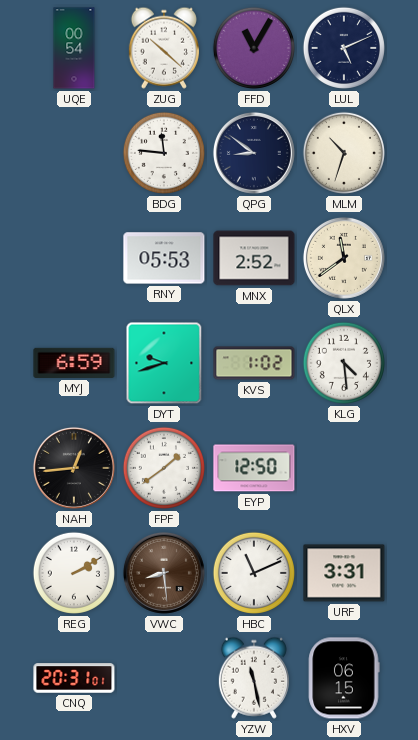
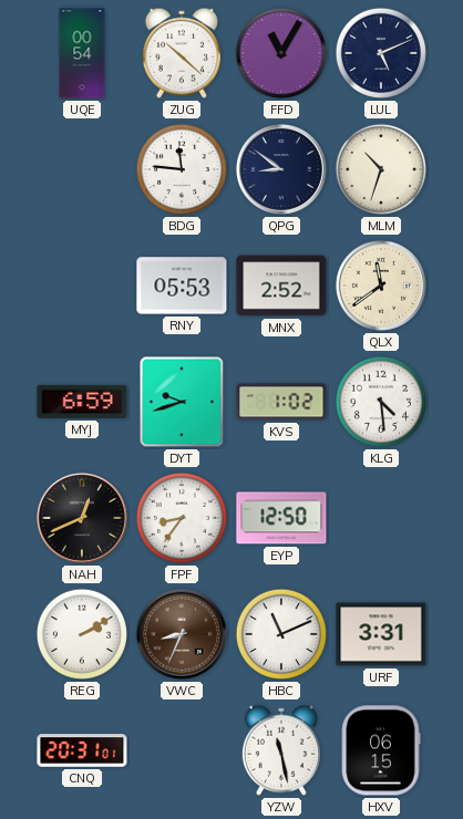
NAH: 12:44 -> 12:41 (82, 518)
FPF: 1:39 -> 8:36 (182, 518)
VWC: 8:29 -> 8:34 (182, 634)
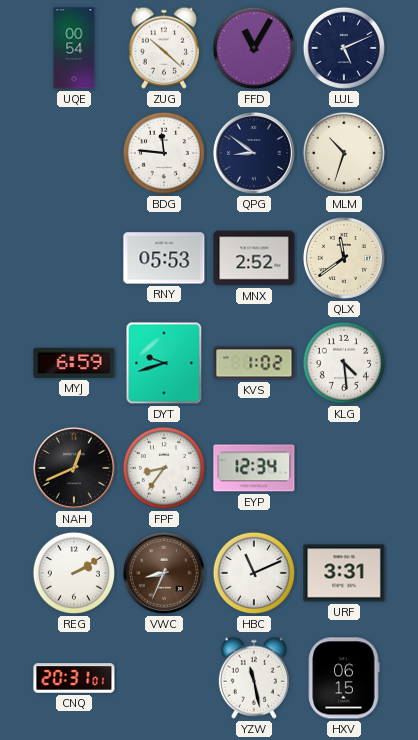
EYP: 12:50 -> 12:34 (254, 468)
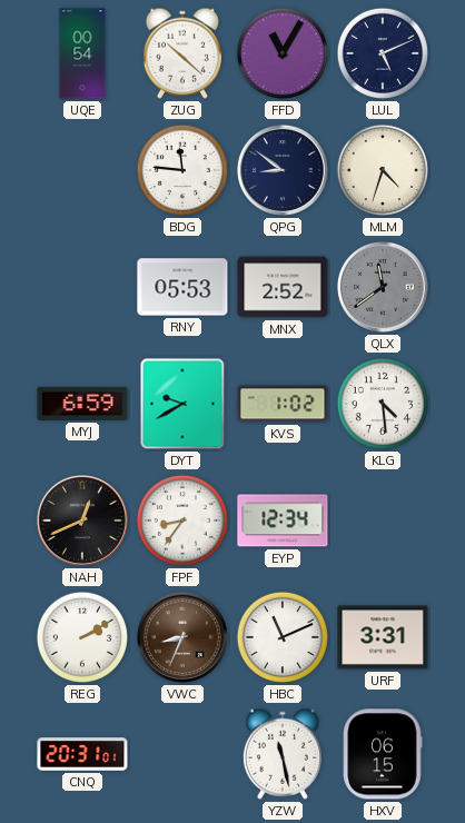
MLM: 10:33 -> 4:33 (383, 170)
QLX dial: cream -> grey (383, 287)
DYT: 9:42 -> 9:40 (182, 404)
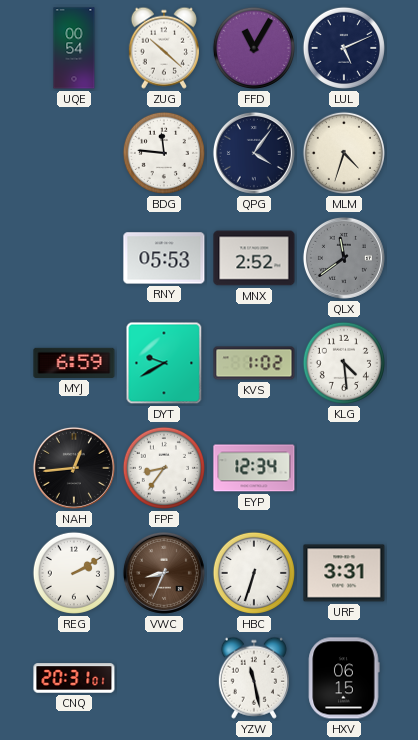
QPG: 8:51 -> 4:06 (254, 153)
NAH: 12:41 -> 12:44 (74, 468)
HBC: 11:11 -> 6:33 (254, 573)
